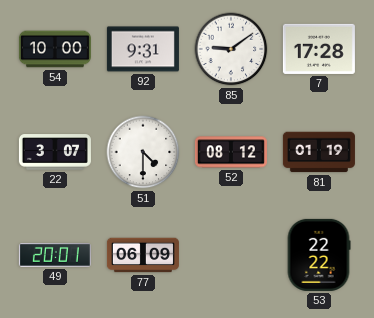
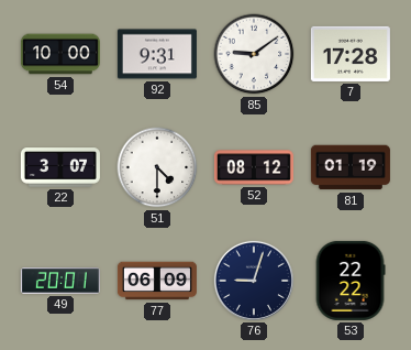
76: none -> 9:03 (254, 281)
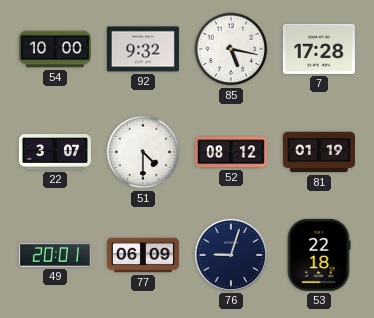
92: 9:31 -> 9:32 (143, 49)
85: 9:09 -> 5:17 (231, 49)
53: 22:22 -> 22:18 (319, 255)
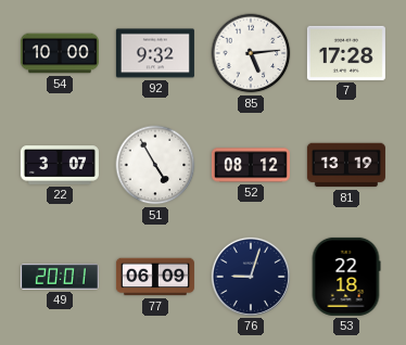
85: 5:17 -> 5:14 (251, 53)
51: 4:30 -> 4:55 (155, 165)
81: 01:19 -> 13:19 (346, 165)
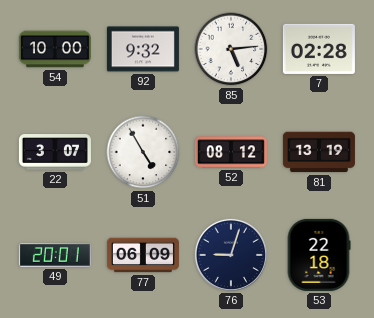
7: 17:28 -> 02:28 (319, 49)
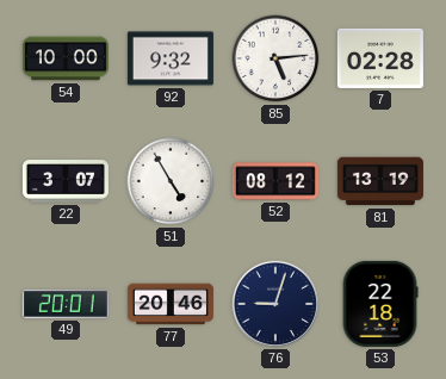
77: 06:09 -> 20:46 (171, 304)
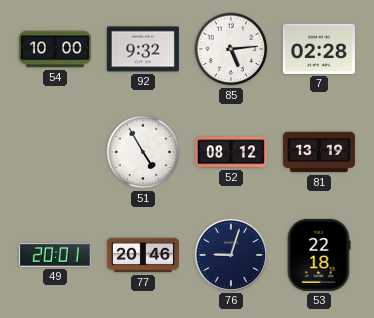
22: 3:07 -> none (66, 181)
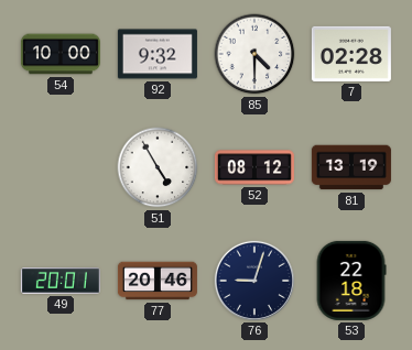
85: 5:14 -> 4:30 (254, 54)
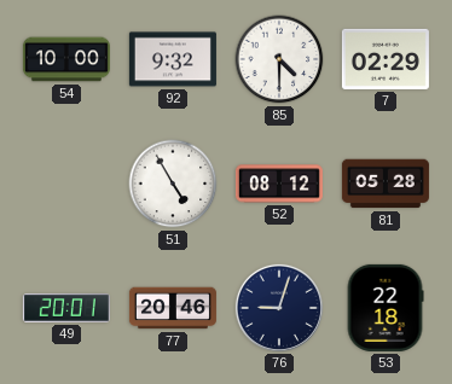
7: 02:28 -> 02:29 (386, 59)
81: 13:19 -> 05:28 (386, 184)
